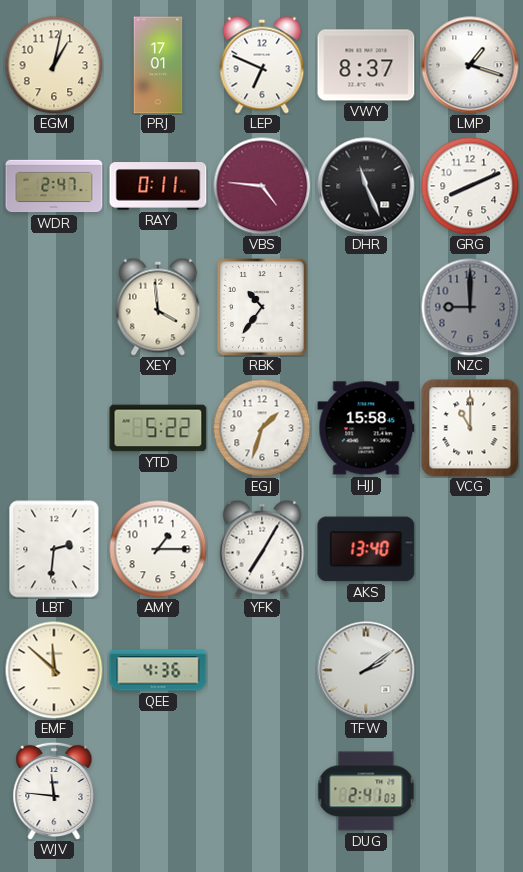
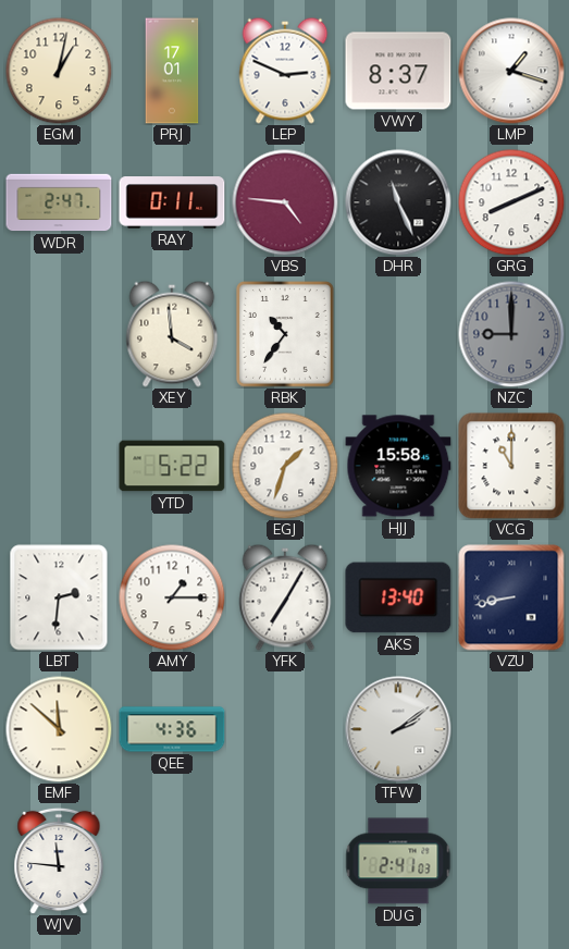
LEP: 6:49 -> 2:49 (285, 71)
VZU: none -> 8:43 (511, 597)
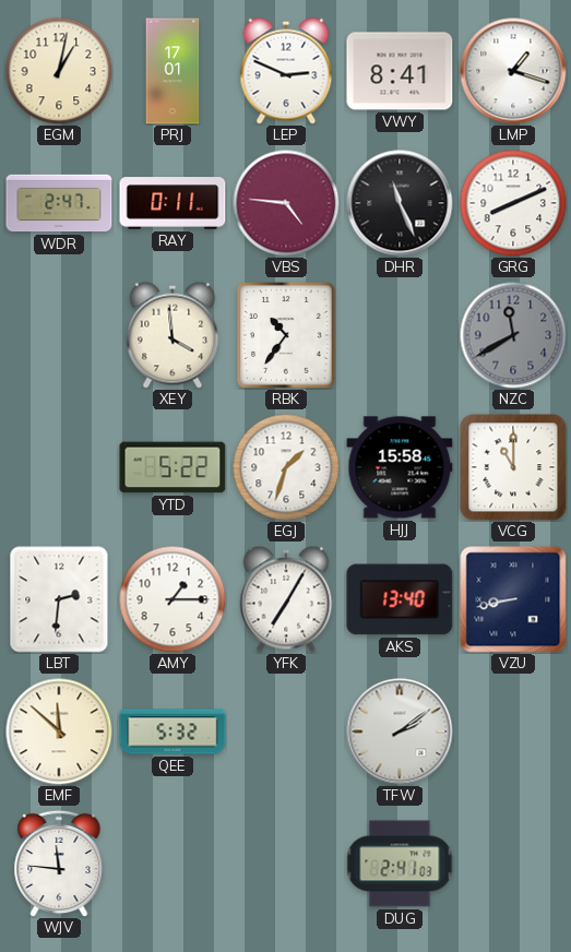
VWY: 8:37 -> 8:41 (400, 71)
NZC: 9:00 -> 11:40 (513, 335)
QEE: 4:36 -> 5:32 (173, 731)
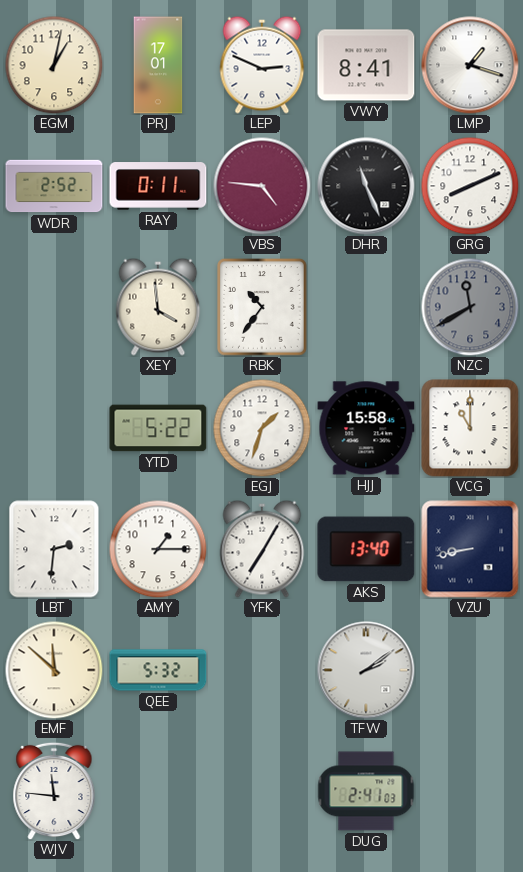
WDR: 2:47 -> 2:52 (54, 186)
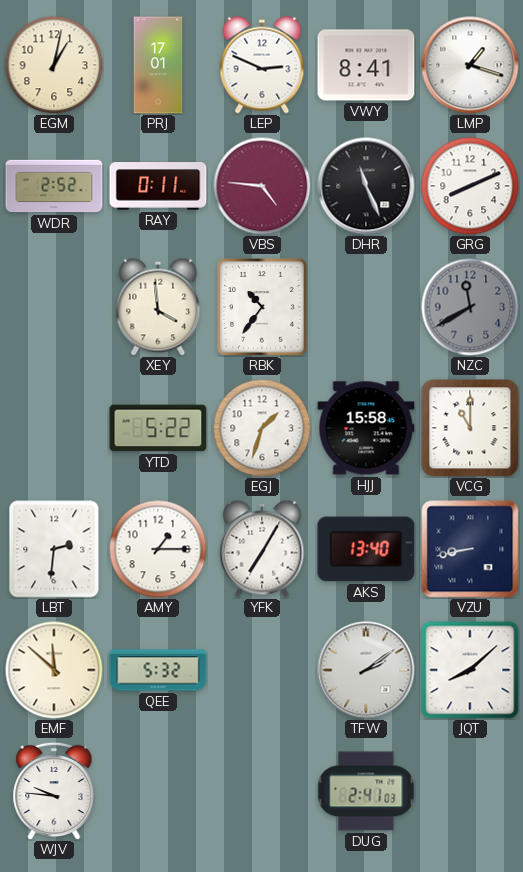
JQT: none -> 8:08 (470, 670)
WJV: 11:46 -> 9:46 (54, 791)
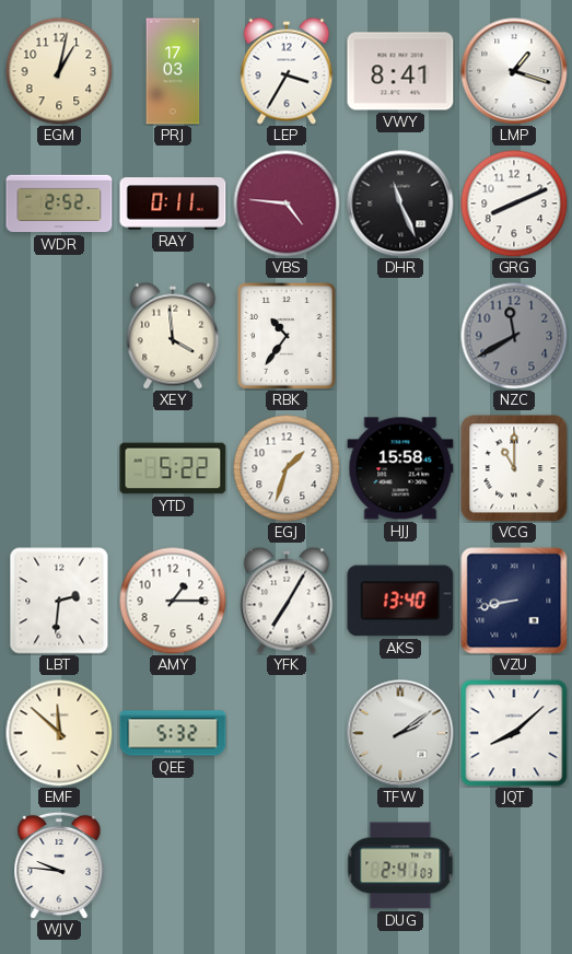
PRJ: 17:01 -> 17:03 (173, 71)
LEP: 2:49 -> 3:35 (287, 71)
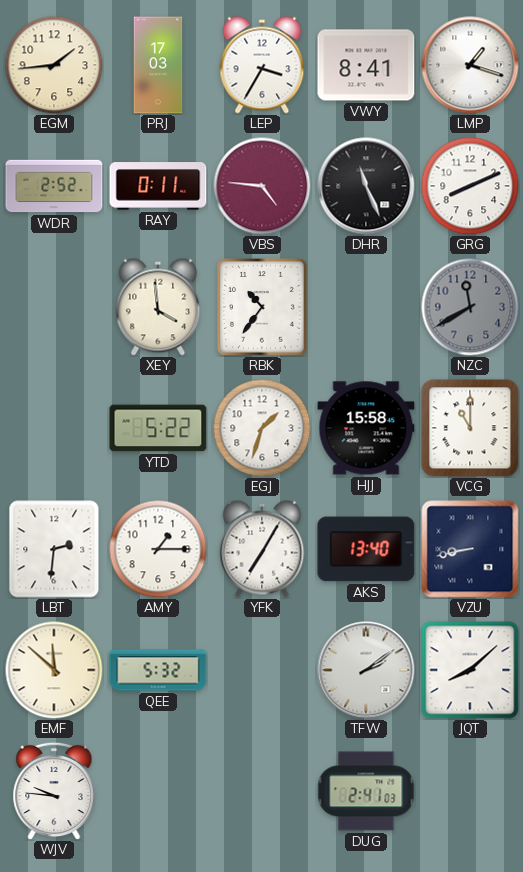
EGM: 1:02 -> 1:44 (54, 65)
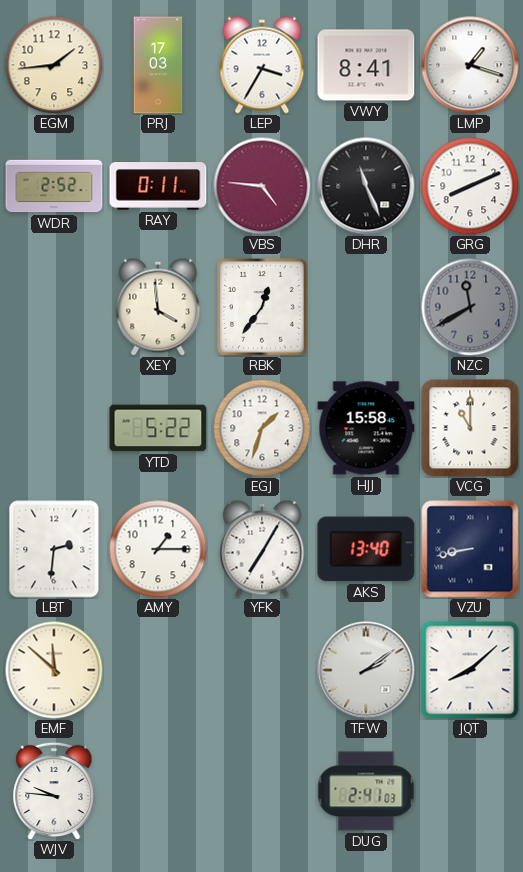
RBK: 10:36 -> 12:36 (263, 308)
QEE: 5:32 -> none (158, 670)
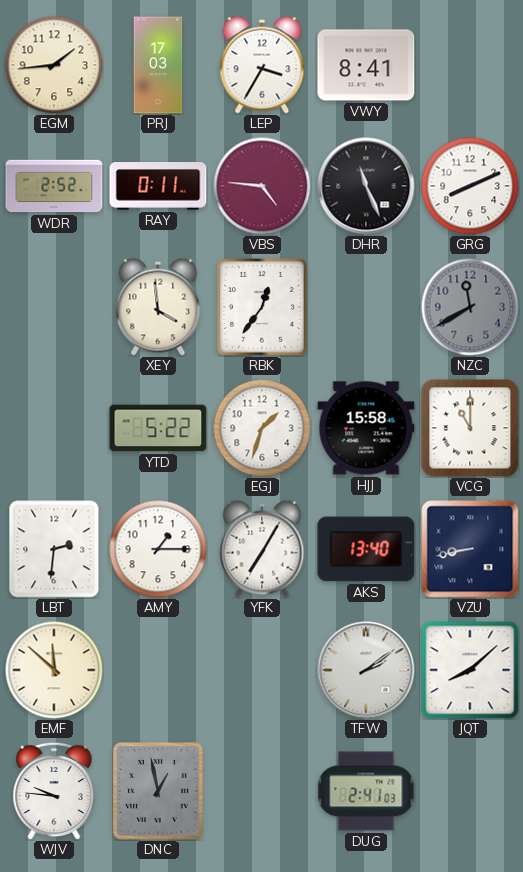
LMP: 1:18 -> none (470, 65)
DNC: none -> 12:58 (159, 792)
